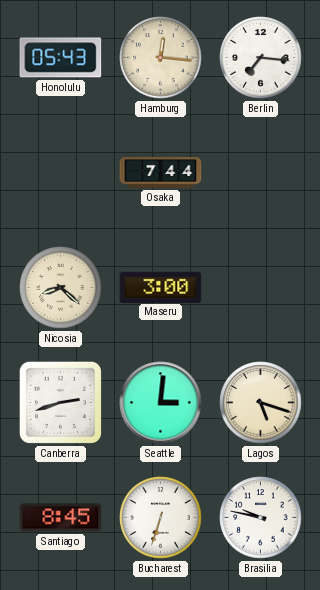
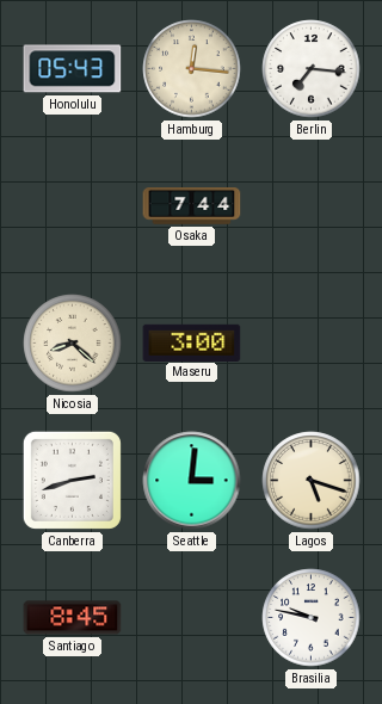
Bucharest: 6:33 -> none (161, 518)
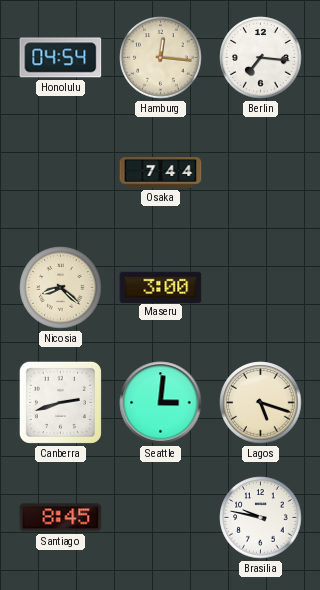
Honolulu: 05:43 -> 04:54 (61, 58)
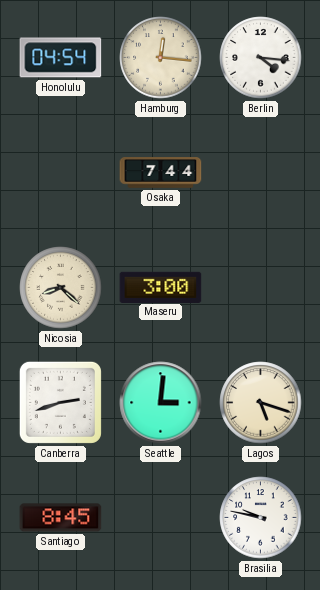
Berlin: 7:16 -> 4:16 (261, 58)
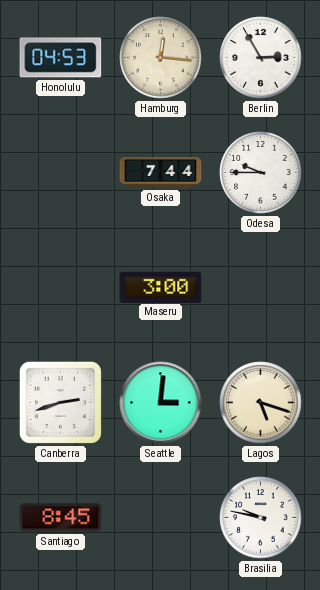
Honolulu: 04:54 -> 04:53 (61, 58)
Berlin: 4:16 -> 2:55 (261, 58)
Odesa: none -> 9:45 (261, 173)
Nicosia: 8:22 -> none (61, 288)
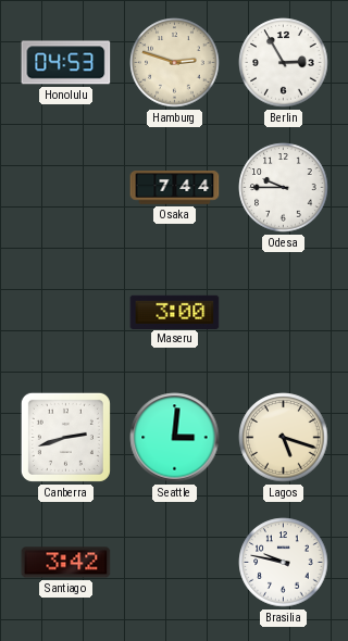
Hamburg: 12:16 -> 2:48 (175, 63)
Santiago: 8:45 -> 3:42 (66, 563)
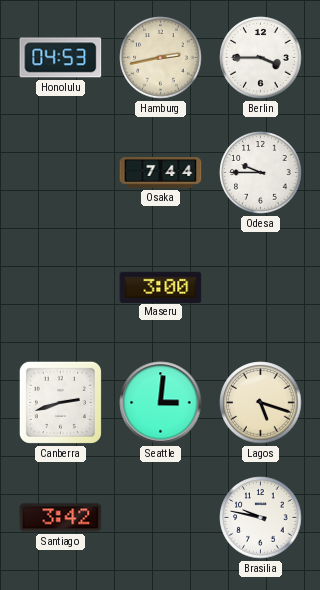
Hamburg: 2:48 -> 2:43 (161, 58)
Berlin: 2:55 -> 3:45 (261, 58)
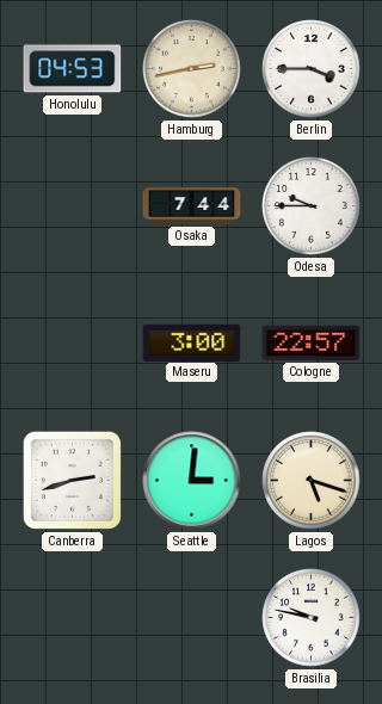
Cologne: none -> 22:57 (312, 342)
Santiago: 3:42 -> none (61, 518)
